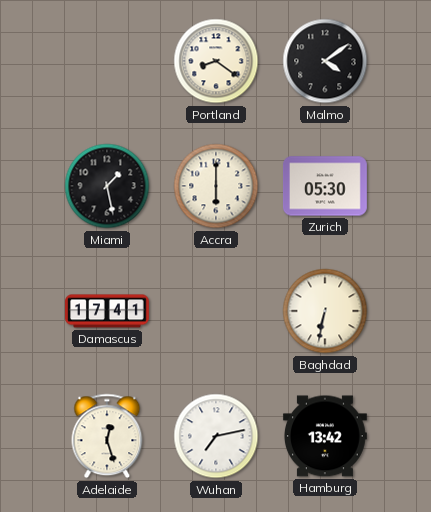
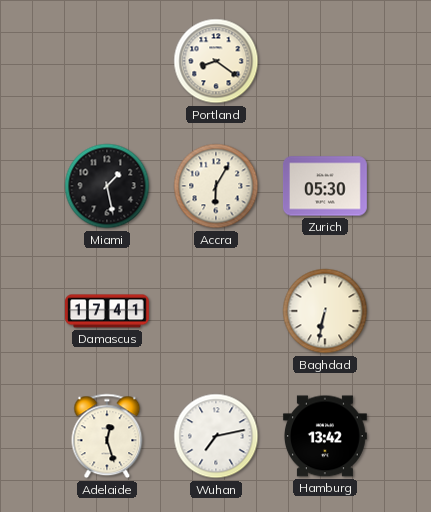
Malmo: 4:09 -> none (325, 61)
Accra: 6:00 -> 6:05 (216, 186)
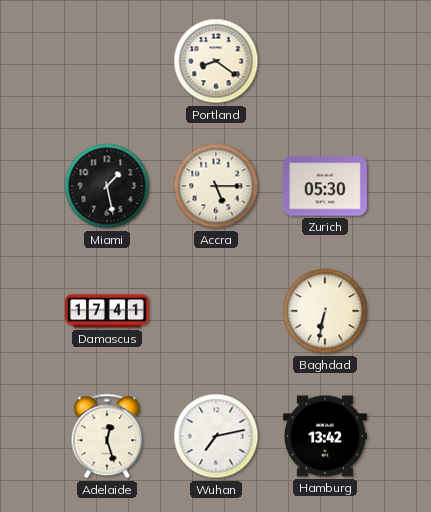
Accra: 6:05 -> 5:15 (216, 186)
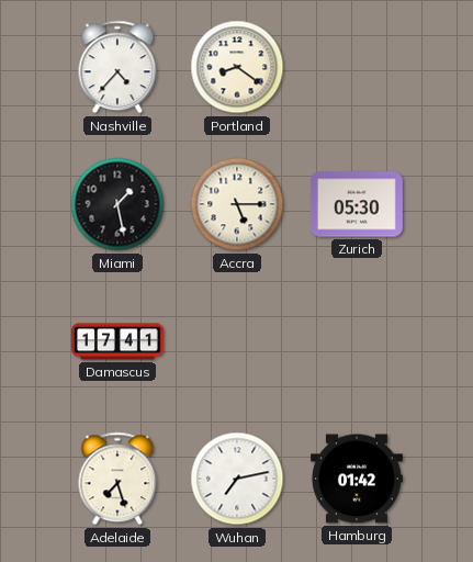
Nashville: none -> 4:37 (117, 67)
Baghdad: 6:32 -> none (325, 311)
Adelaide: 12:27 -> 7:27 (117, 479)
Hamburg: 13:42 -> 01:42 (357, 479)
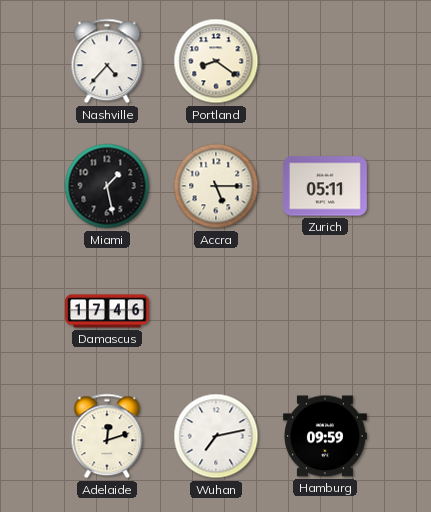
Zurich: 05:30 -> 05:11 (325, 186)
Damascus: 17:41 -> 17:46 (108, 311)
Adelaide: 7:27 -> 12:12 (107, 436)
Hamburg: 01:42 -> 09:59 (325, 436)
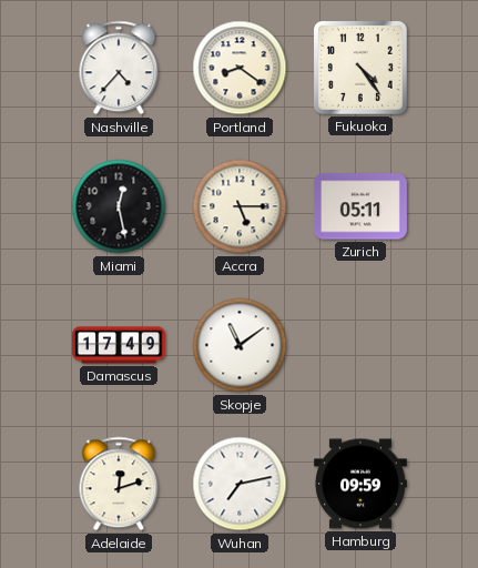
Fukuoka: none -> 4:24 (360, 68)
Miami: 1:28 -> 12:28 (119, 206)
Damascus: 17:46 -> 17:49 (120, 345)
Skopje: none -> 11:09 (240, 345)
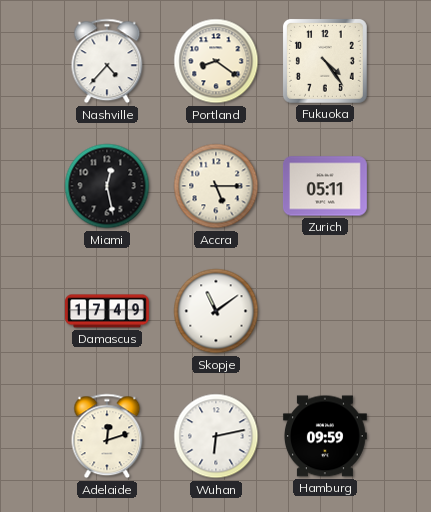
Wuhan: 7:13 -> 6:13 (216, 436)
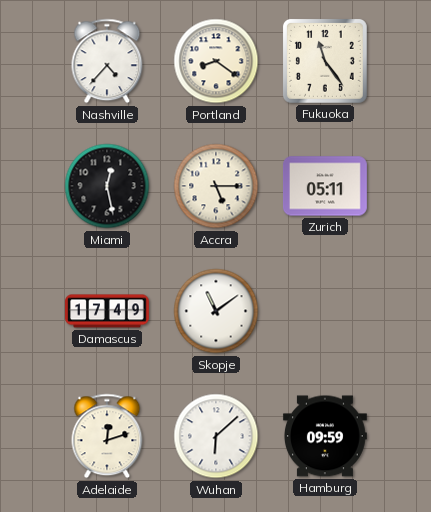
Fukuoka: 4:24 -> 11:24 (325, 61)
Wuhan: 6:13 -> 6:08 (216, 436)
